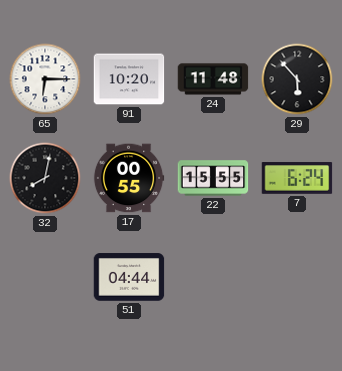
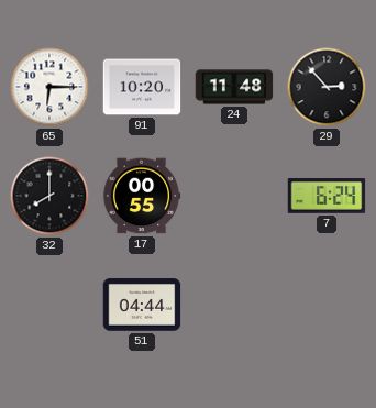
29: 5:53 -> 2:53 (327, 87)
32: 8:02 -> 8:00 (49, 196)
22: 15:55 -> none (213, 178)
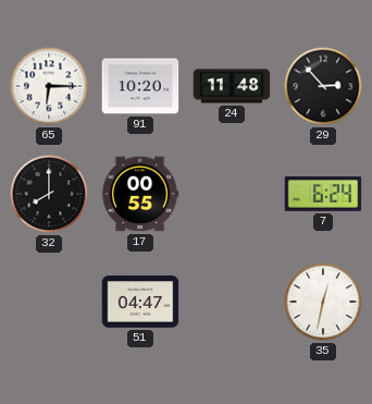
51: 04:44 -> 04:47 (140, 302)
35: none -> 12:32 (323, 302)
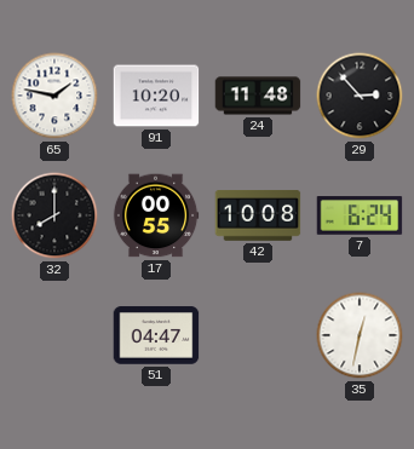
65: 6:15 -> 1:47 (54, 96)
42: none -> 10:08 (258, 217)
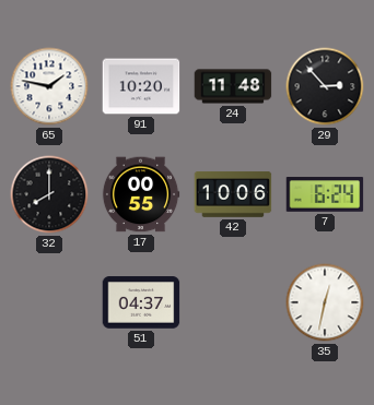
42: 10:08 -> 10:06 (233, 195)
51: 04:47 -> 04:37 (141, 302)
